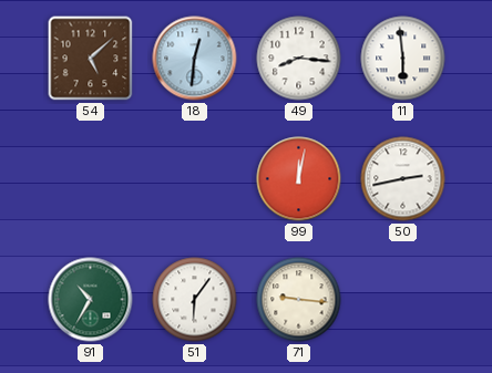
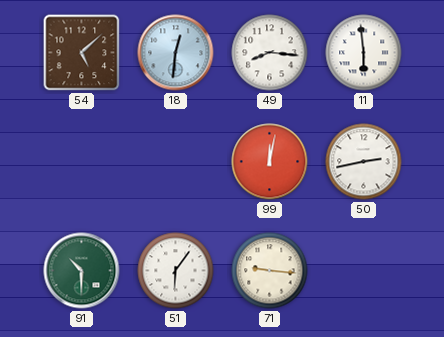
91: 10:35 -> 10:30 (82, 271)
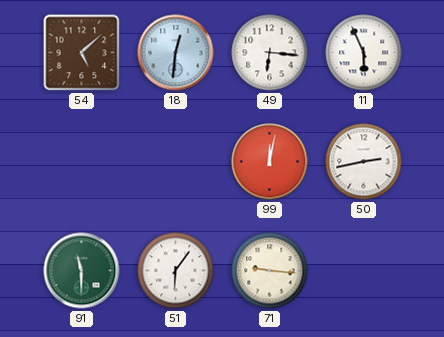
49: 8:16 -> 6:16 (270, 53)
11: 5:59 -> 5:56 (364, 53)
91: 10:30 -> 11:30 (82, 271)
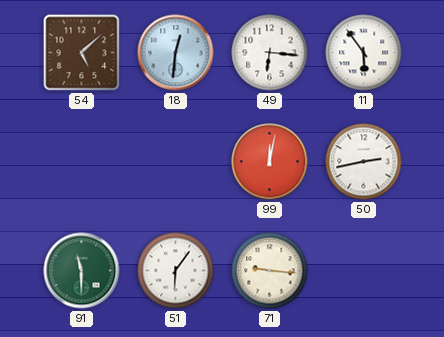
11: 5:56 -> 5:54 (364, 53)
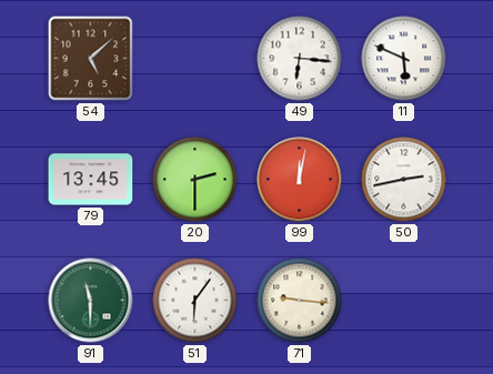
18: 12:31 -> none (176, 53)
11: 5:54 -> 5:49 (404, 59)
79: none -> 13:45 (91, 180)
20: none -> 2:30 (195, 180)
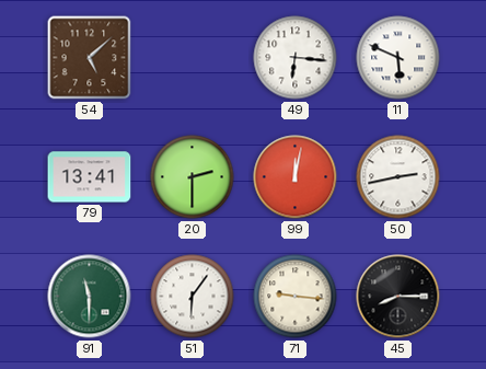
79: 13:45 -> 13:41 (90, 177)
45: none -> 8:15 (398, 297)
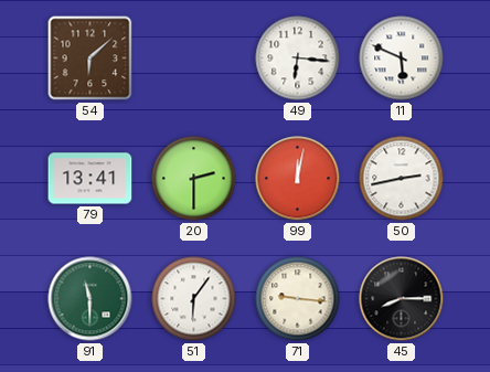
54: 5:08 -> 6:08 (90, 59)
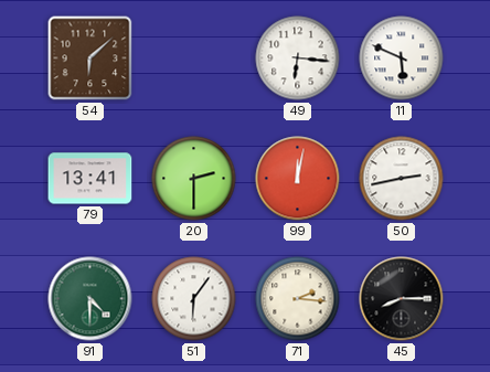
91: 11:30 -> 4:30 (90, 299)
71: 9:16 -> 2:16 (298, 299)
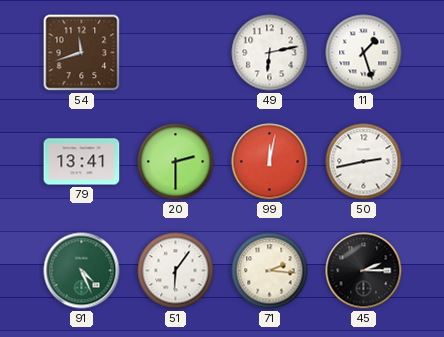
54: 6:08 -> 11:42 (82, 53)
49: 6:16 -> 6:13 (270, 53)
11: 5:49 -> 1:27 (364, 53)
91: 4:30 -> 4:26 (82, 271)
45: 8:15 -> 2:15 (364, 271)
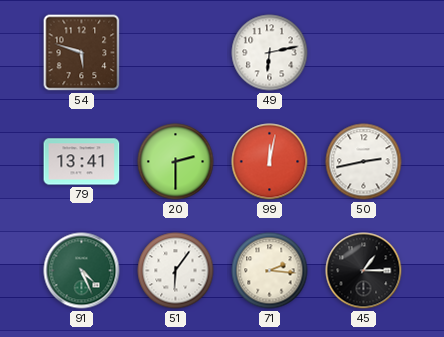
54: 11:42 -> 5:48 (82, 53)
11: 1:27 -> none (364, 53)
45: 2:15 -> 1:15 (364, 271)
